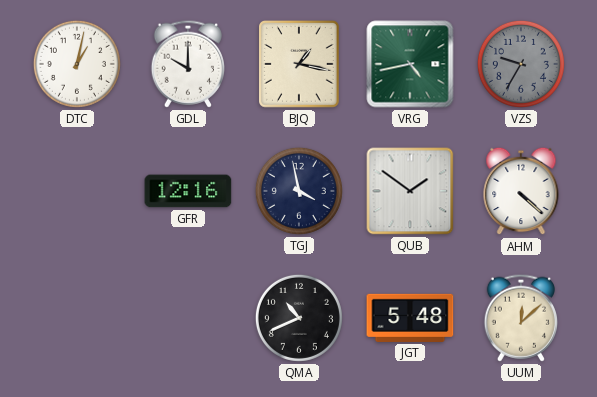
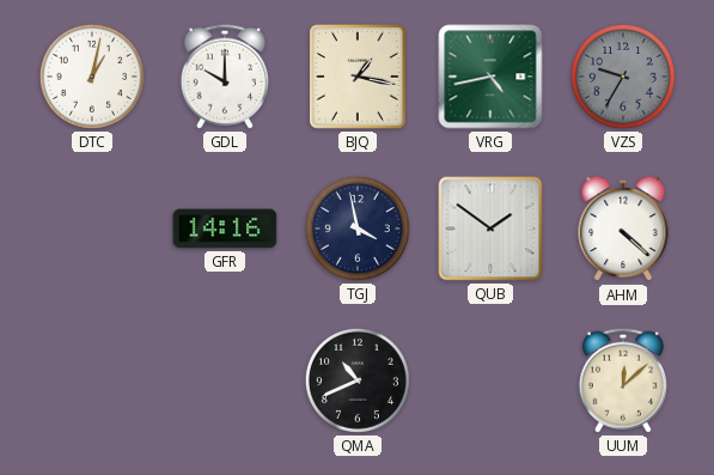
GFR: 12:16 -> 14:16 (225, 229)
JGT: 5:48 -> none (410, 318)
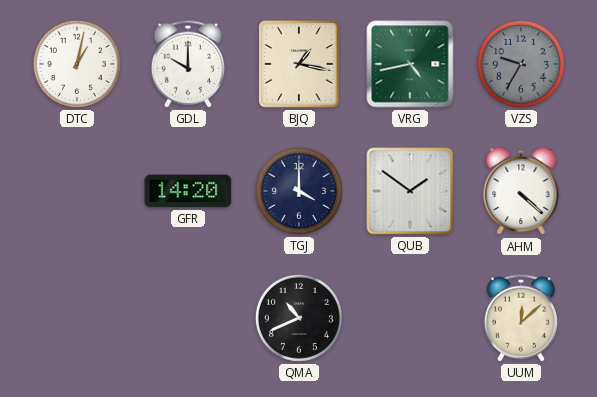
GFR: 14:16 -> 14:20 (188, 191)
TGJ: 3:58 -> 4:00 (299, 191)
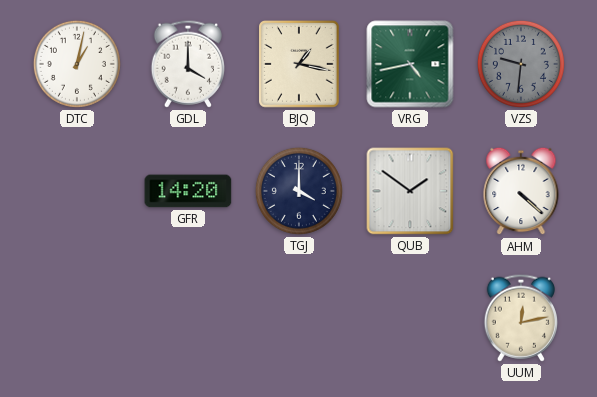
GDL: 10:00 -> 4:00 (187, 64)
VZS: 9:35 -> 9:31 (521, 64)
QMA: 10:41 -> none (299, 318)
UUM: 12:08 -> 12:13 (520, 318)
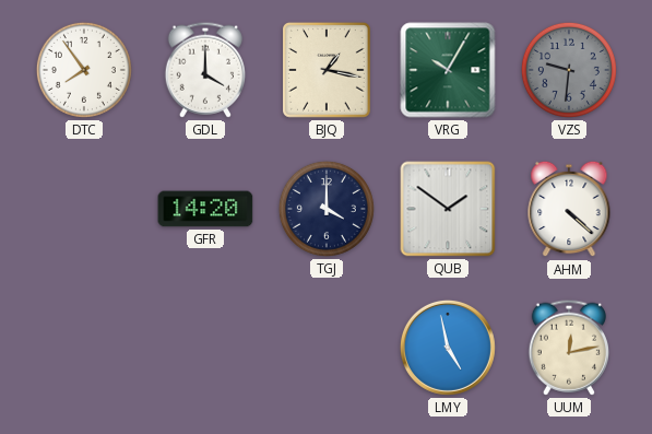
DTC: 1:02 -> 7:54 (84, 70)
VRG: 4:43 -> 10:05 (448, 70)
LMY: none -> 4:58 (448, 348)
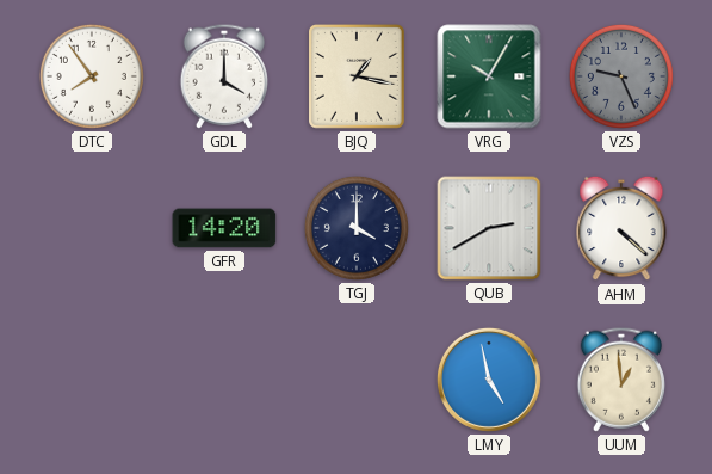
VZS: 9:31 -> 9:26 (621, 76)
QUB: 1:51 -> 2:40 (489, 228)
UUM: 12:13 -> 12:59 (620, 380)
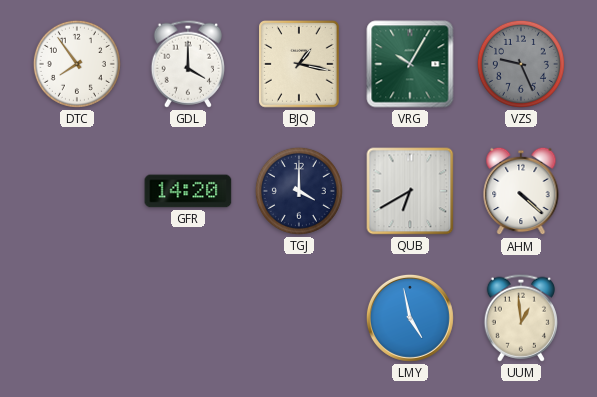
QUB: 2:40 -> 6:40 (410, 191)
